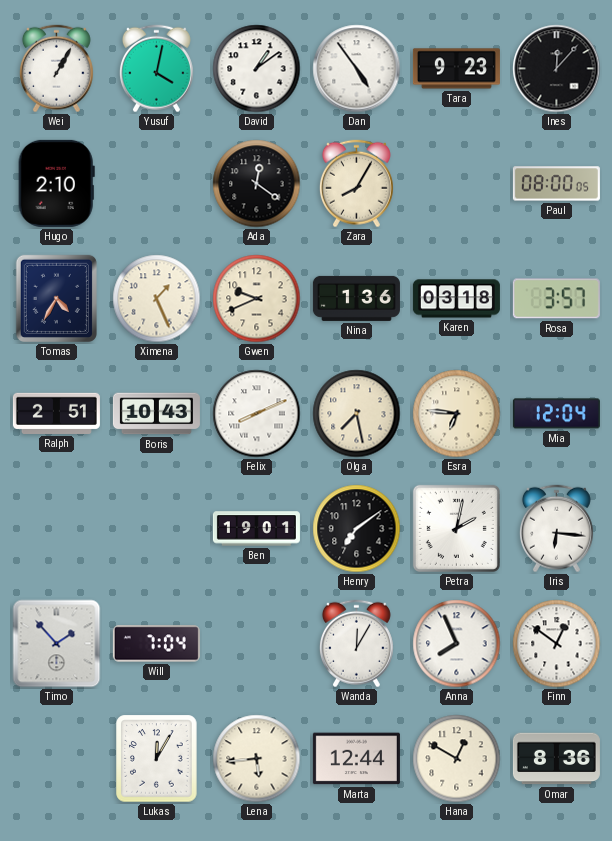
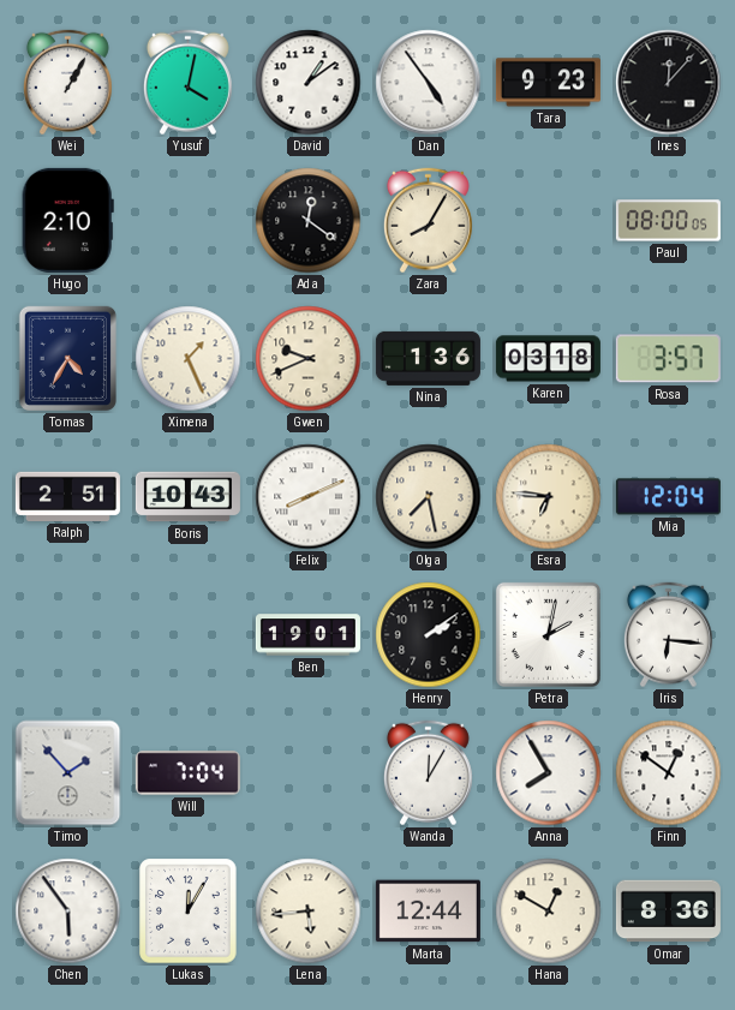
Henry: 7:09 -> 2:09 (429, 635)
Anna: 7:56 -> 7:55 (549, 773)
Chen: none -> 5:54 (68, 912)
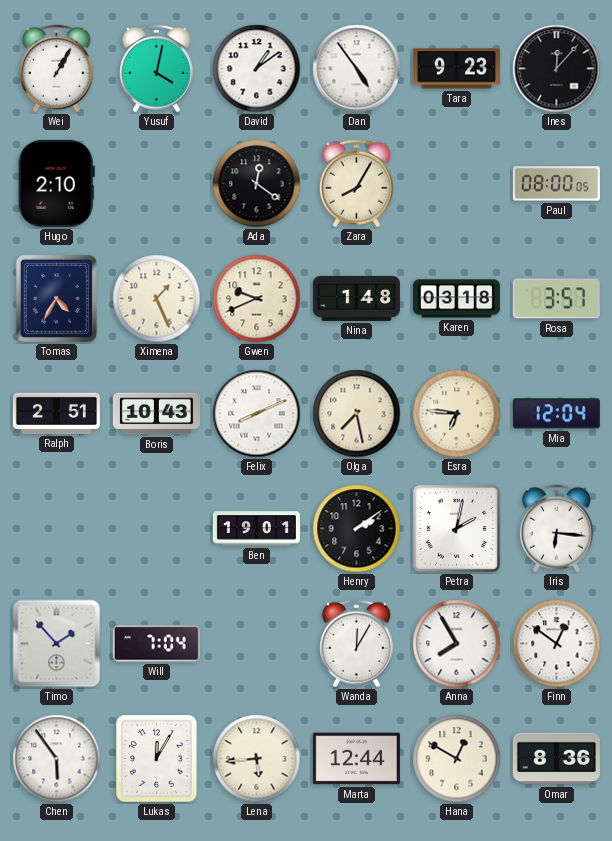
Nina: 1:36 -> 1:48 (356, 298)
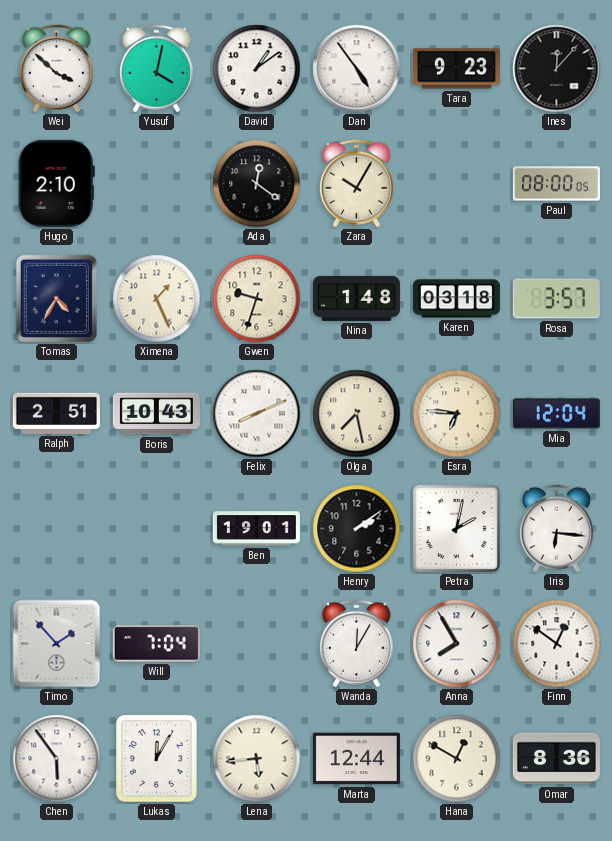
Wei: 1:05 -> 3:52 (56, 69)
Zara: 8:05 -> 10:05 (356, 184)
Gwen: 9:41 -> 9:33 (257, 299)
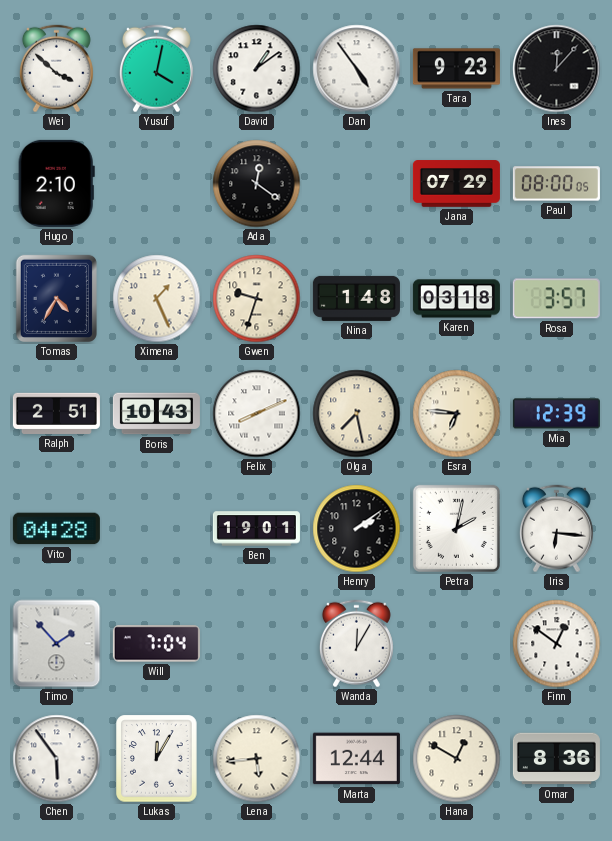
Zara: 10:05 -> none (356, 184)
Jana: none -> 07:29 (456, 184)
Mia: 12:04 -> 12:39 (556, 414)
Vito: none -> 04:28 (56, 529)
Anna: 7:55 -> none (457, 644)
